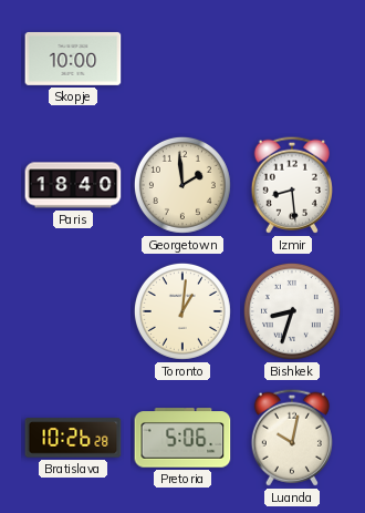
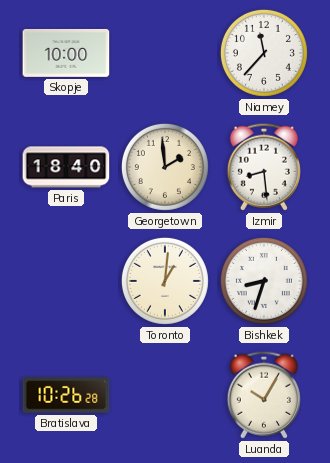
Niamey: none -> 11:37 (264, 53)
Pretoria: 5:06 -> none (182, 438)
Luanda: 10:02 -> 10:05 (264, 395)
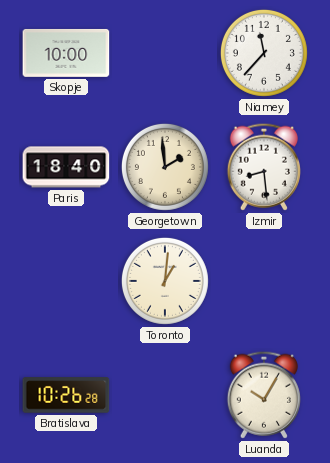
Bishkek: 8:33 -> none (264, 281)
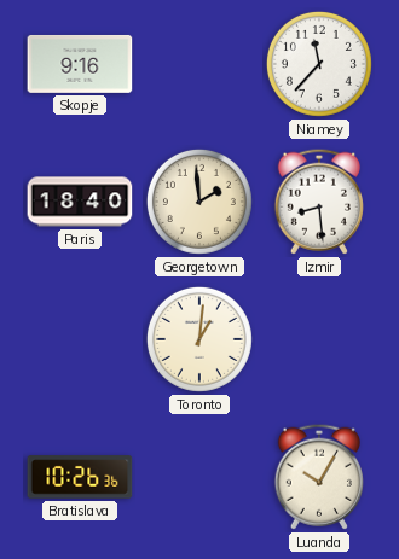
Skopje: 10:00 -> 9:16 (80, 64)
Bratislava: 10:26:28 -> 10:26:36 (80, 477)
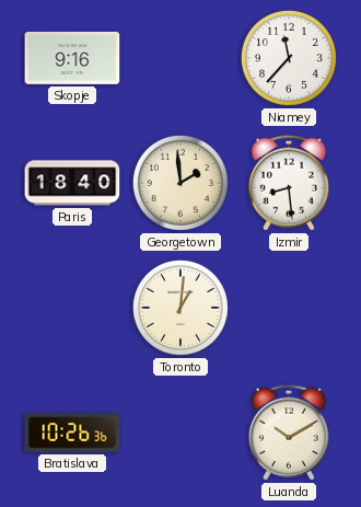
Luanda: 10:05 -> 10:10 (289, 433)
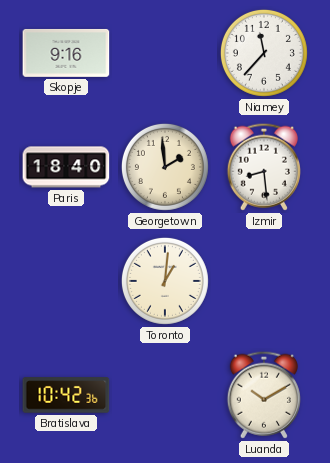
Bratislava: 10:26 -> 10:42 (66, 395)
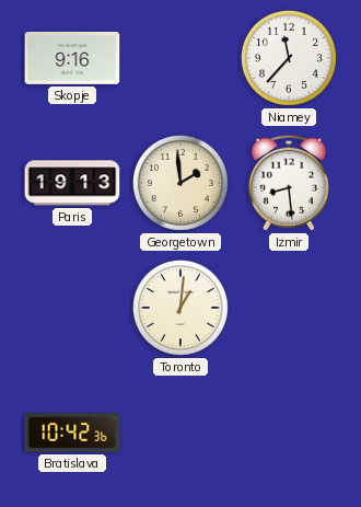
Paris: 18:40 -> 19:13 (72, 183)
Luanda: 10:10 -> none (264, 395)
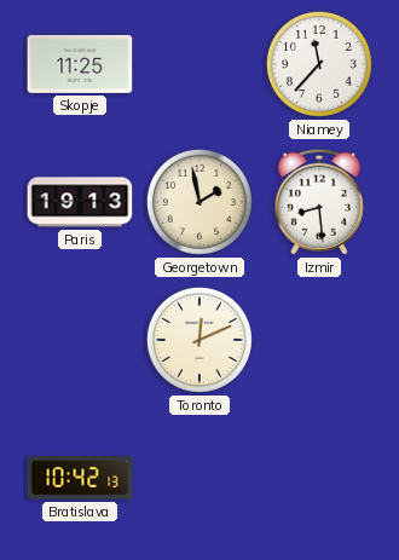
Skopje: 9:16 -> 11:25 (80, 64)
Georgetown: 1:59 -> 1:58 (199, 202)
Toronto: 1:01 -> 12:11 (199, 340)
Bratislava: 10:42:36 -> 10:42:13 (80, 478)
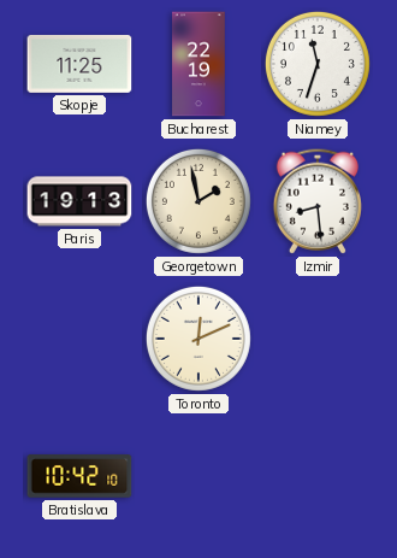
Bucharest: none -> 22:19 (198, 64)
Niamey: 11:37 -> 11:33 (318, 64)
Bratislava: 10:42:13 -> 10:42:10 (79, 476)
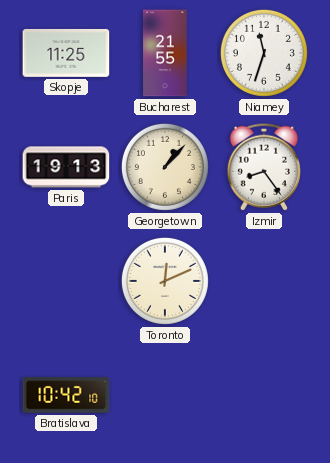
Bucharest: 22:19 -> 21:55 (165, 53)
Georgetown: 1:58 -> 1:07 (165, 167)
Izmir: 8:29 -> 8:24 (264, 167)
